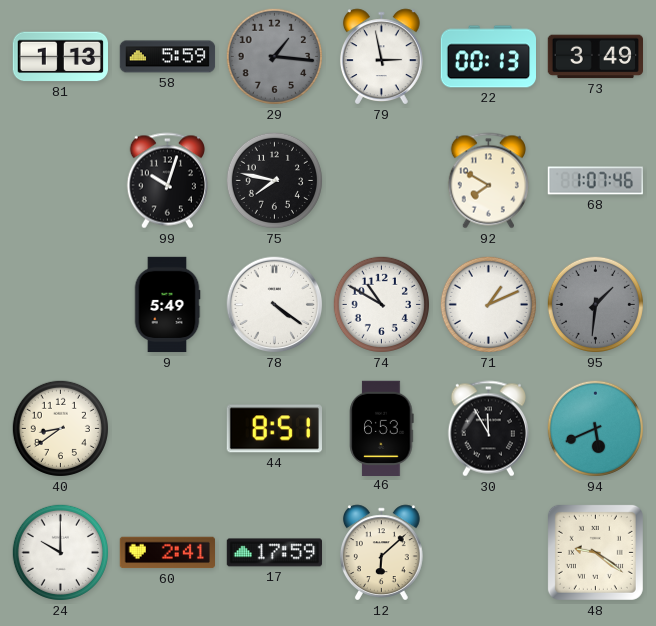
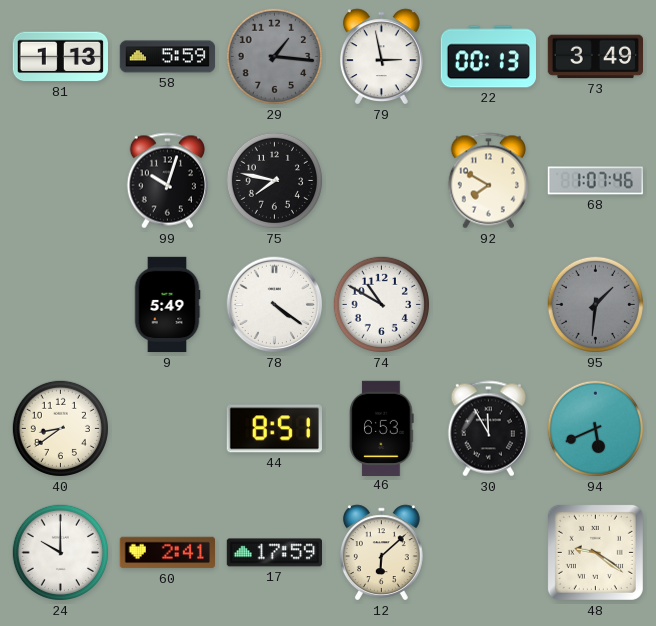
71: 1:11 -> none (488, 304)
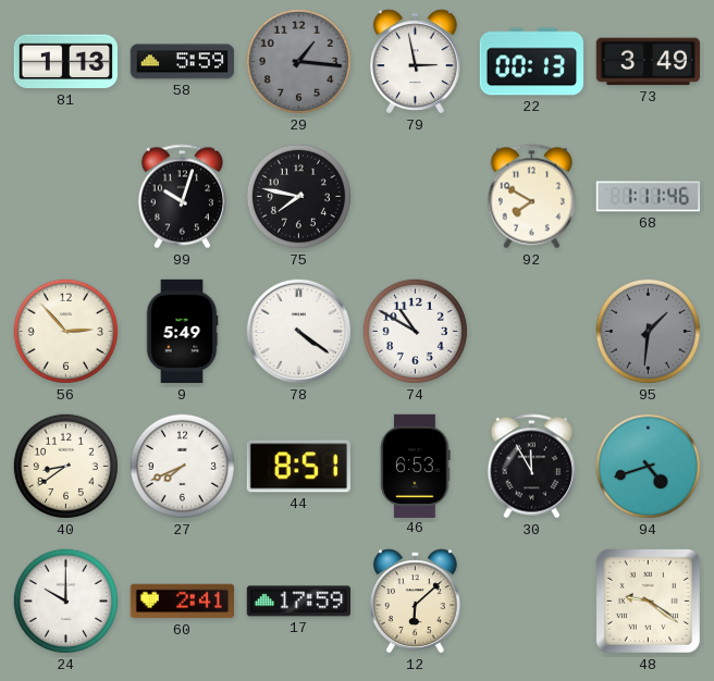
68: 1:07 -> 1:11 (649, 197)
56: none -> 2:53 (65, 331)
27: none -> 7:41 (182, 466)
94: 5:41 -> 4:42 (648, 466)
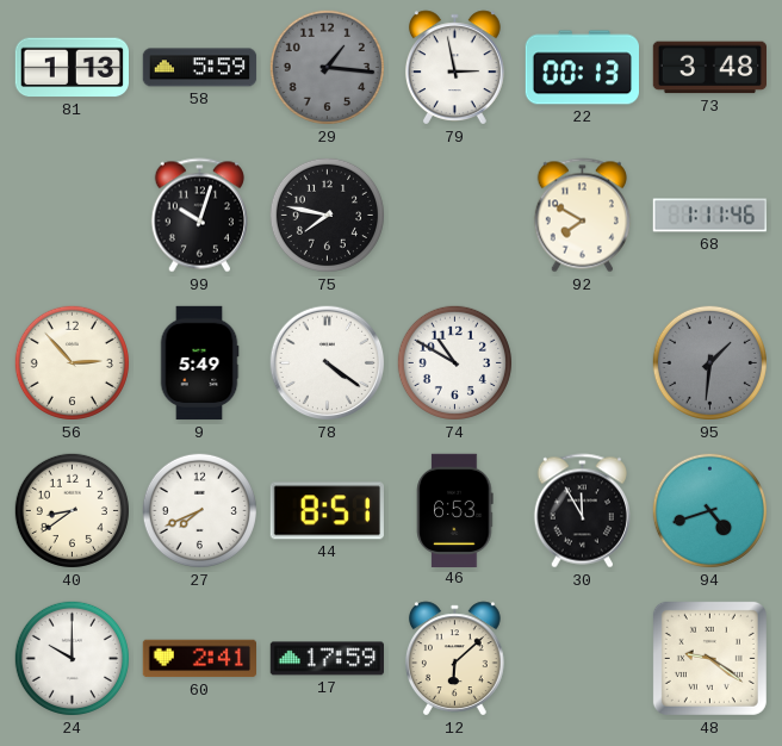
73: 3:49 -> 3:48 (710, 68)
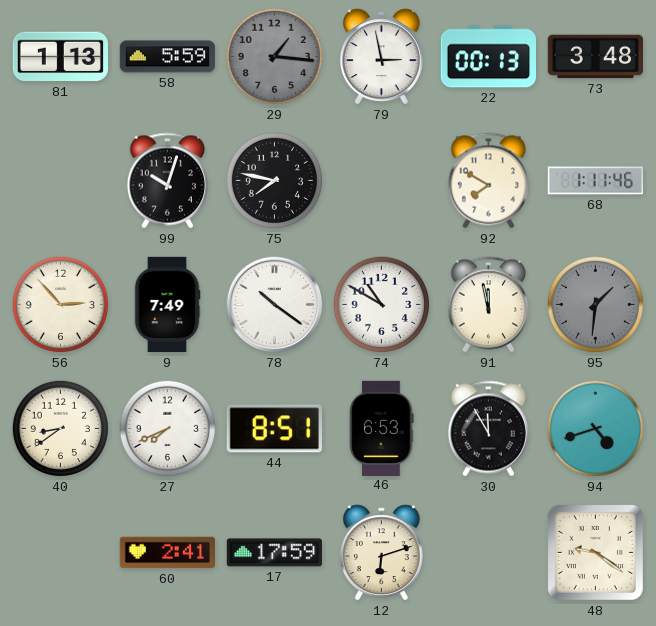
9: 5:49 -> 7:49 (167, 305)
78: 4:21 -> 10:21 (275, 305)
91: none -> 11:58 (488, 305)
24: 10:00 -> none (72, 658)
12: 6:08 -> 6:12 (381, 553)
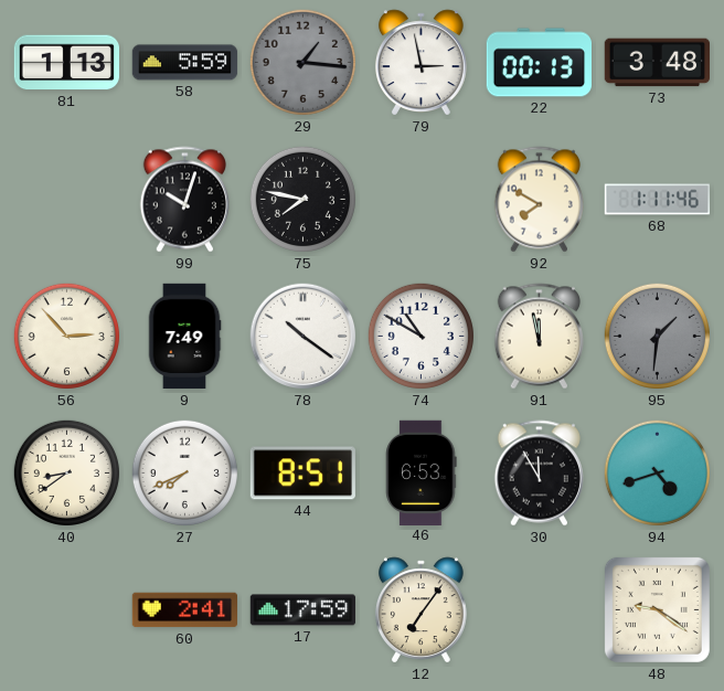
12: 6:12 -> 7:06 (420, 610)
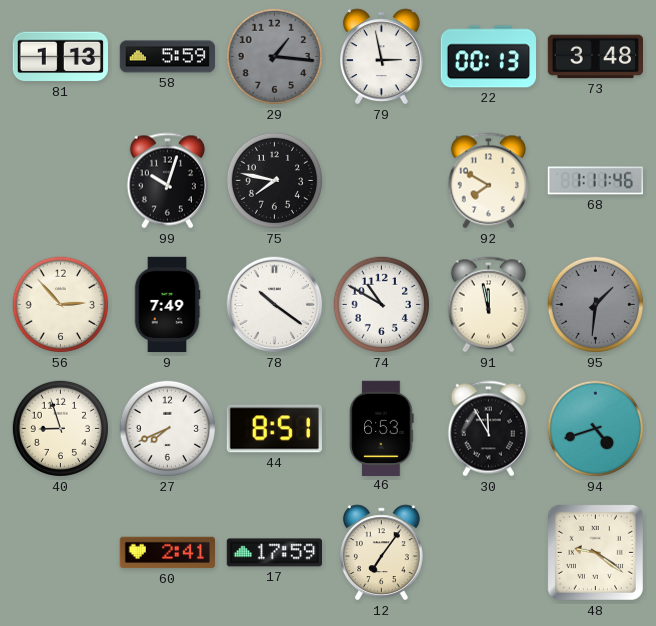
40: 8:39 -> 8:57 (60, 428)
